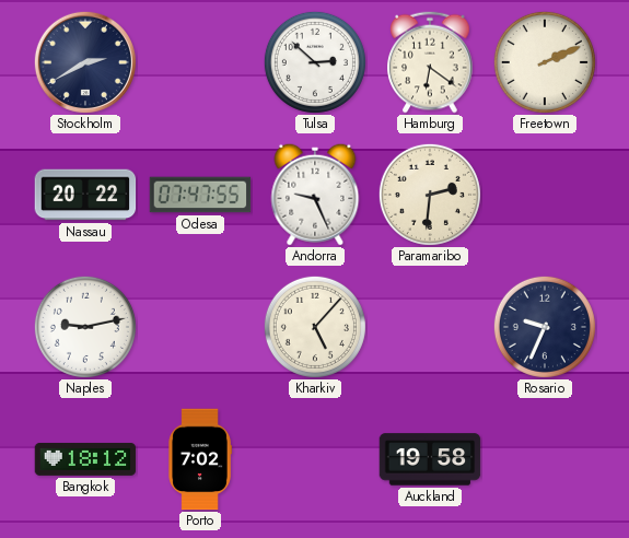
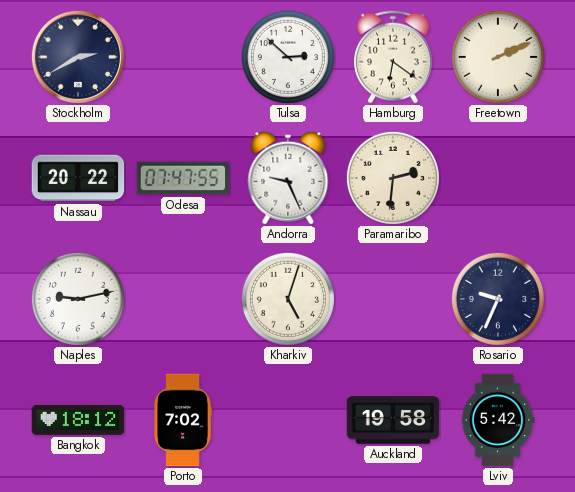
Kharkiv: 5:07 -> 5:03 (288, 299)
Lviv: none -> 5:42 (498, 420)
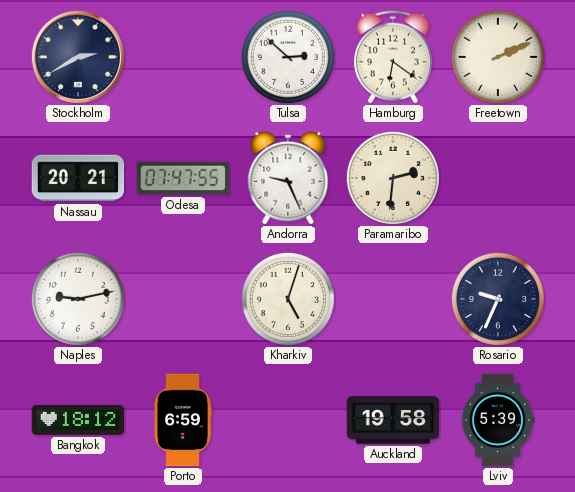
Nassau: 20:22 -> 20:21 (78, 178)
Porto: 7:02 -> 6:59 (183, 420)
Lviv: 5:42 -> 5:39 (498, 420)
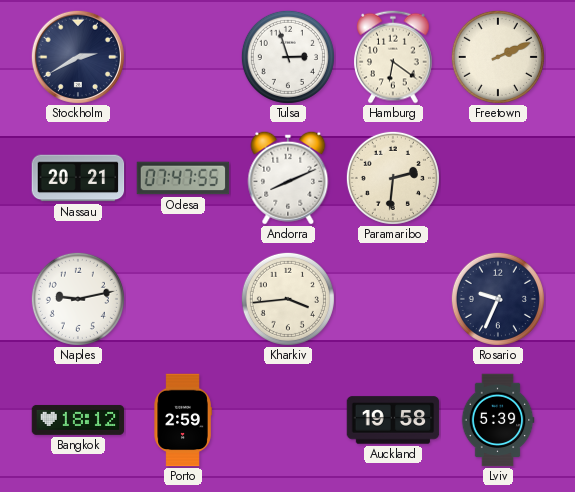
Tulsa: 2:52 -> 2:57 (288, 57)
Andorra: 9:26 -> 8:11 (288, 178)
Kharkiv: 5:03 -> 3:44 (288, 299)
Porto: 6:59 -> 2:59 (183, 420)
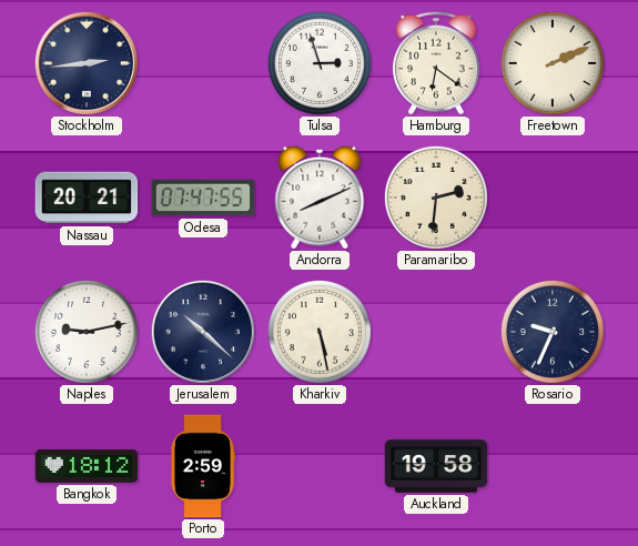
Stockholm: 2:40 -> 2:44 (87, 63)
Jerusalem: none -> 10:22 (203, 332)
Kharkiv: 3:44 -> 5:28 (320, 332)
Lviv: 5:39 -> none (498, 420)
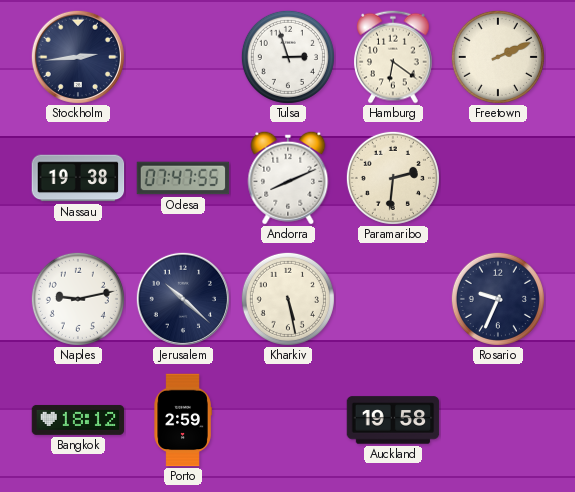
Nassau: 20:21 -> 19:38 (78, 178)
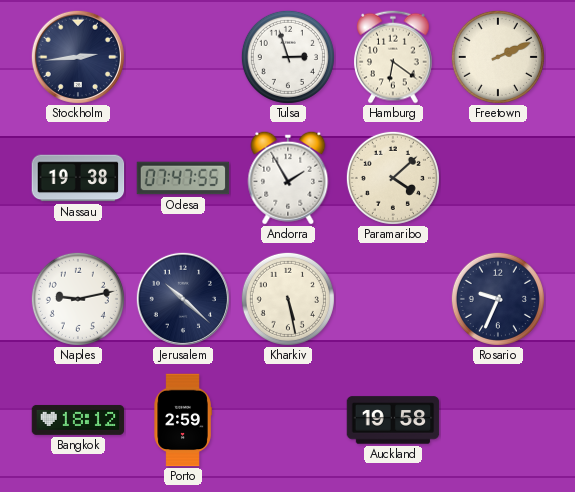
Andorra: 8:11 -> 1:55 (288, 178)
Paramaribo: 2:31 -> 4:08 (393, 178)
